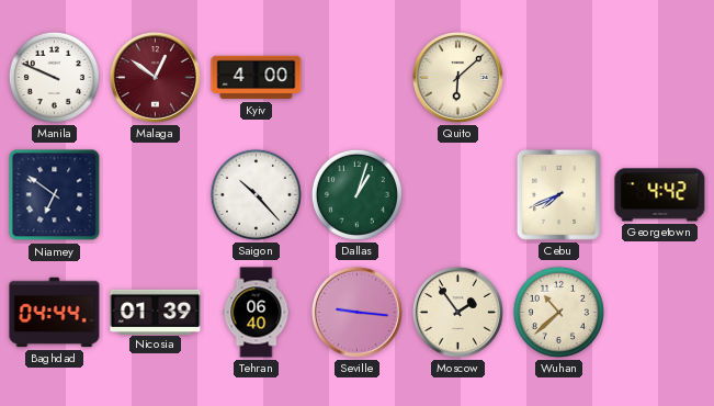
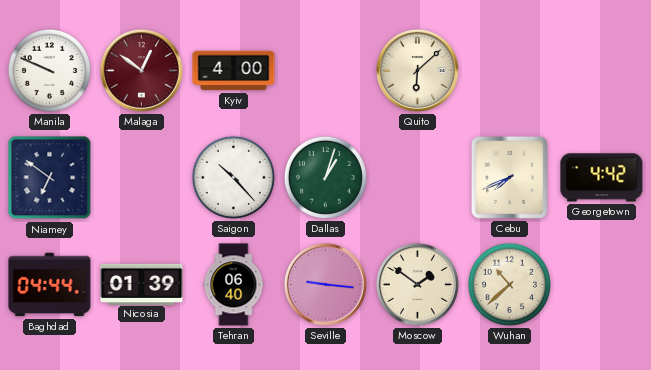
Moscow: 1:54 -> 1:51 (417, 284)
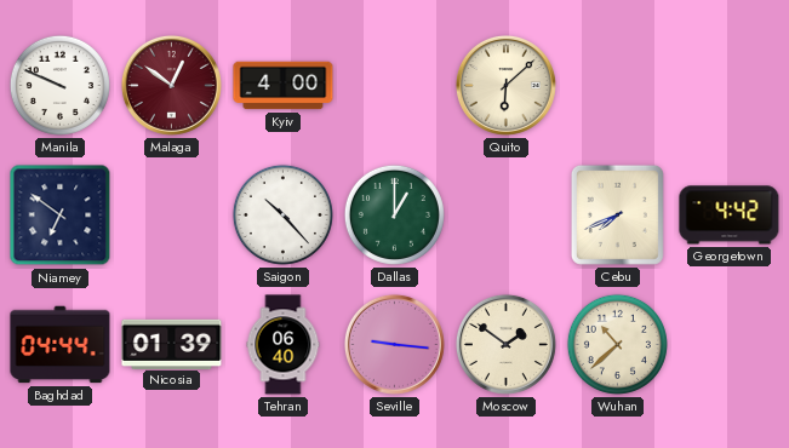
Dallas: 1:03 -> 1:00 (394, 214)
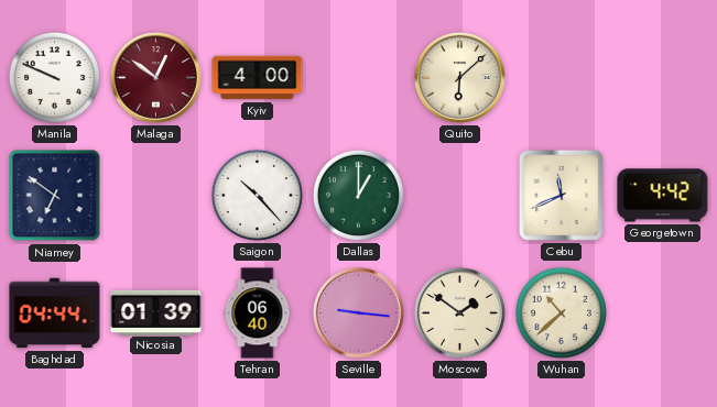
Cebu: 7:41 -> 11:41 (561, 195)
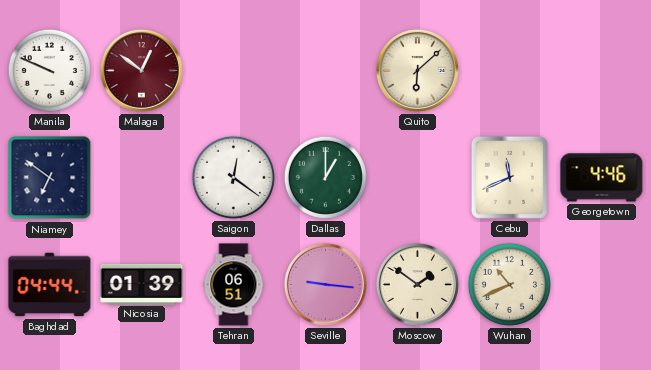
Kyiv: 4:00 -> none (258, 78)
Saigon: 10:23 -> 12:21 (233, 177)
Georgetown: 4:42 -> 4:46 (602, 178)
Tehran: 06:40 -> 06:51 (234, 285)
Wuhan: 10:38 -> 10:41 (509, 284)
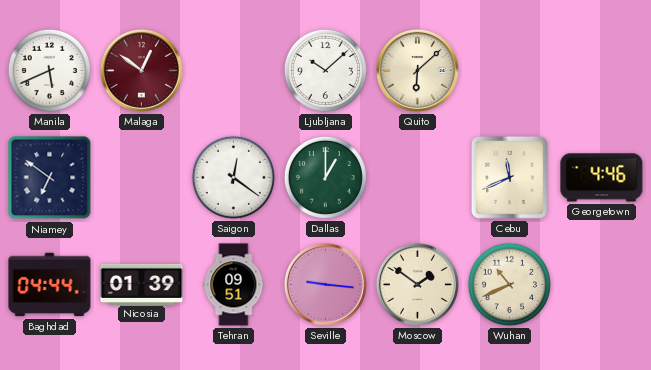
Manila: 9:49 -> 5:41 (49, 70)
Ljubljana: none -> 10:08 (325, 70)
Tehran: 06:51 -> 09:51 (234, 285)
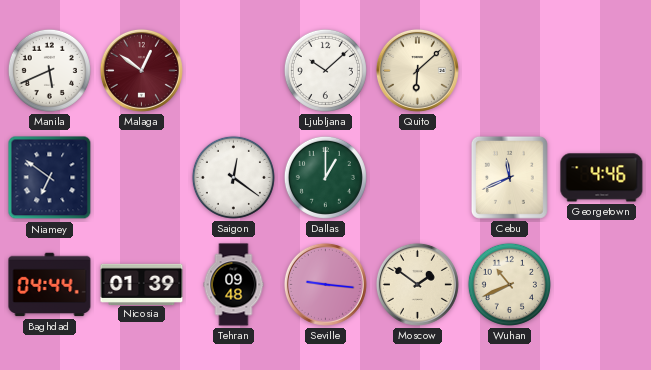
Tehran: 09:51 -> 09:48 (234, 285)
